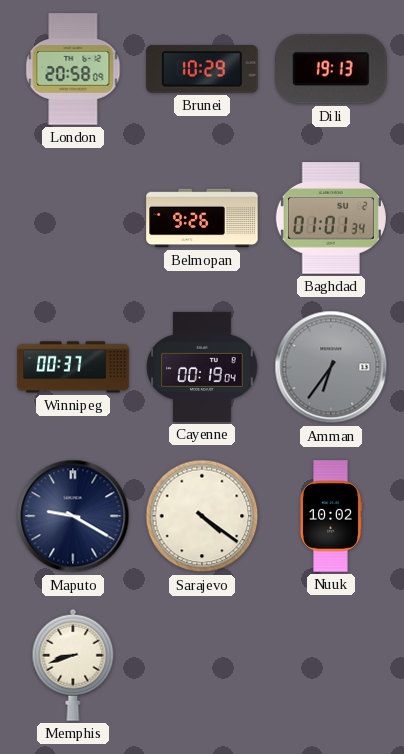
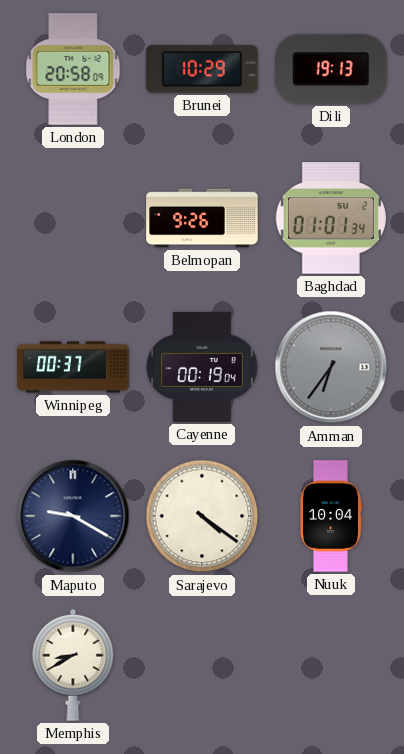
Nuuk: 10:02 -> 10:04 (331, 516)
Memphis: 8:42 -> 8:40 (73, 665)
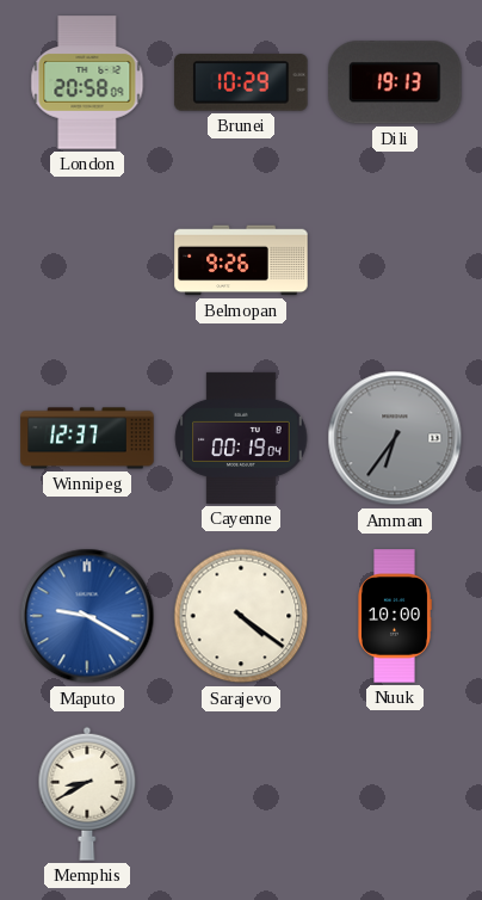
Baghdad: 01:01 -> none (331, 218)
Winnipeg: 00:37 -> 12:37 (87, 438)
Maputo dial: navy -> blue (87, 616)
Nuuk: 10:04 -> 10:00 (395, 616)
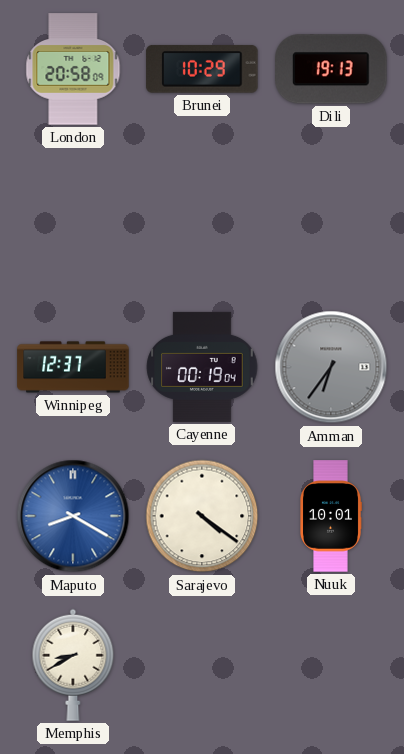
Belmopan: 9:26 -> none (241, 260)
Maputo: 9:20 -> 8:20 (73, 516)
Nuuk: 10:00 -> 10:01 (331, 516)
